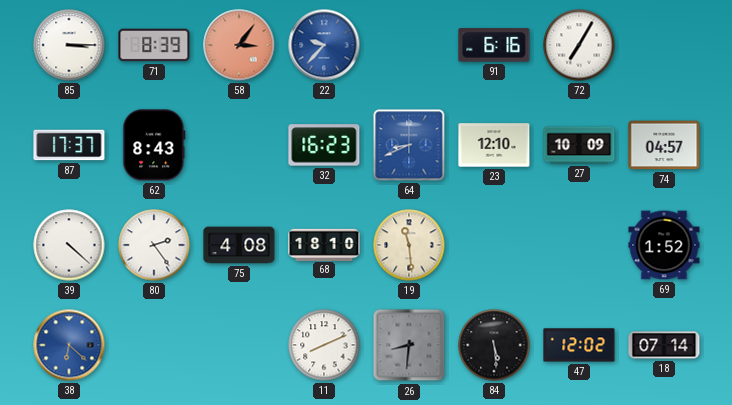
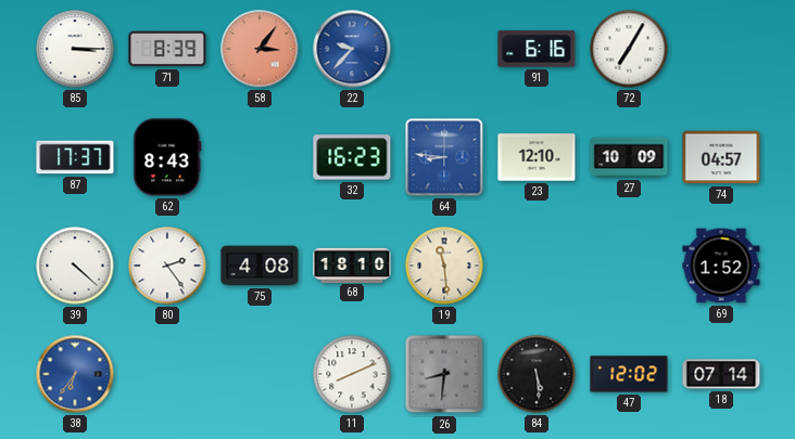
64: 8:41 -> 8:46 (444, 157)
38: 6:22 -> 6:36 (75, 374)
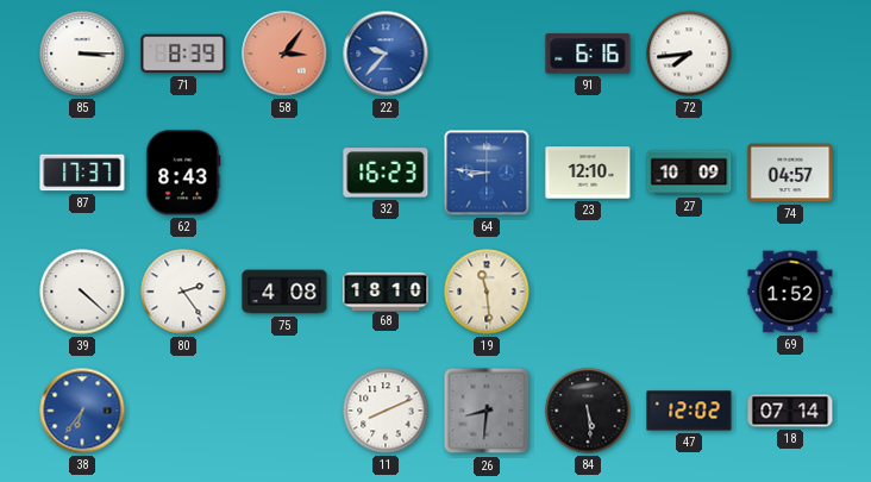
72: 7:05 -> 7:44 (689, 54)
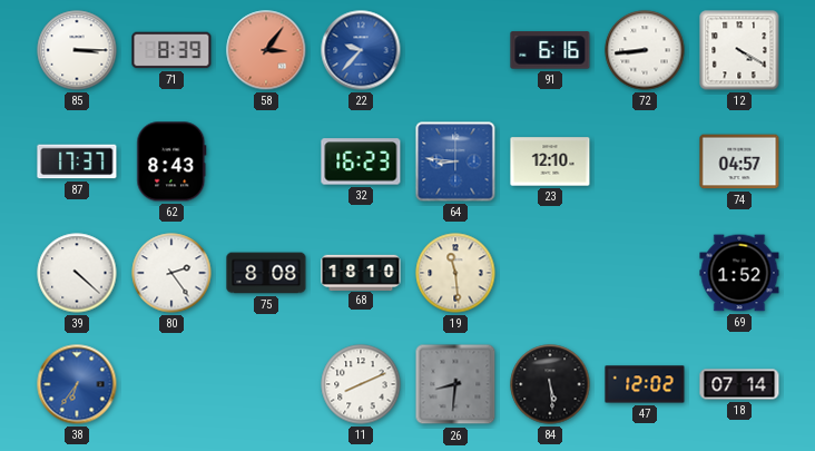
72: 7:44 -> 8:44 (645, 50)
12: none -> 4:20 (739, 50)
27: 10:09 -> none (689, 173)
75: 4:08 -> 8:08 (266, 273)
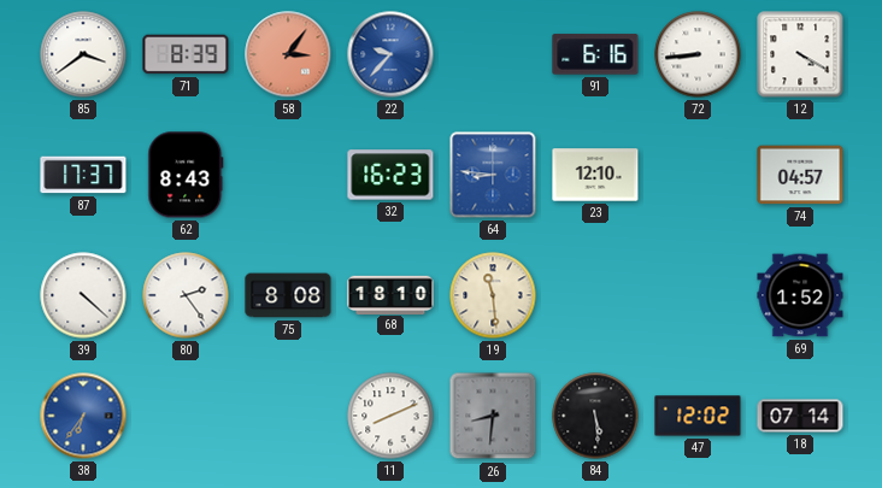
85: 3:15 -> 3:39 (83, 54)
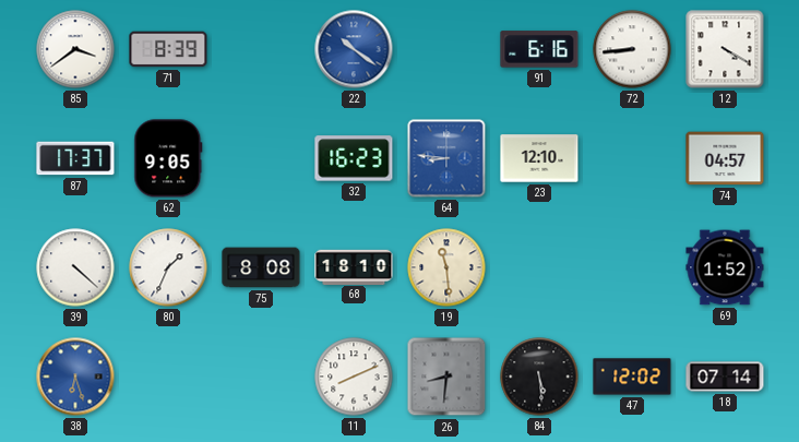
58: 3:06 -> none (288, 54)
22: 9:37 -> 10:21 (354, 49)
62: 8:43 -> 9:05 (168, 158)
80: 2:24 -> 1:34 (168, 267)
38: 6:36 -> 6:27 (75, 377)
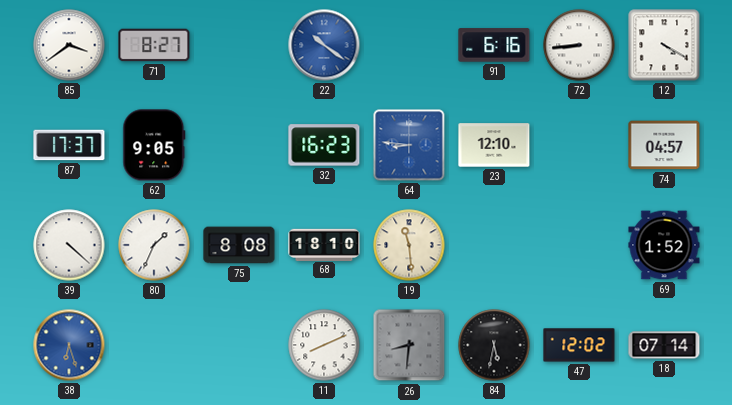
71: 8:39 -> 8:27 (154, 45)
84: 5:29 -> 5:32 (494, 345)
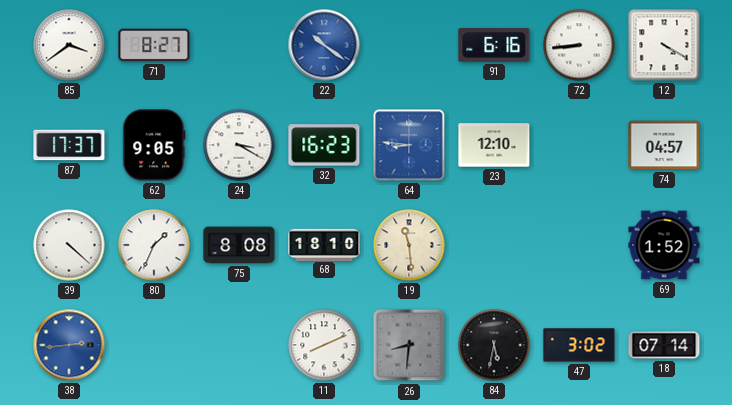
24: none -> 3:20 (239, 145)
38: 6:27 -> 2:44 (69, 345)
47: 12:02 -> 3:02 (579, 345)
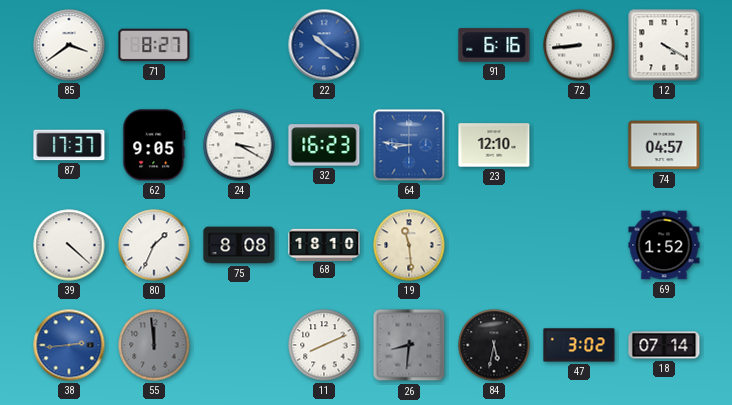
55: none -> 11:59 (154, 345)
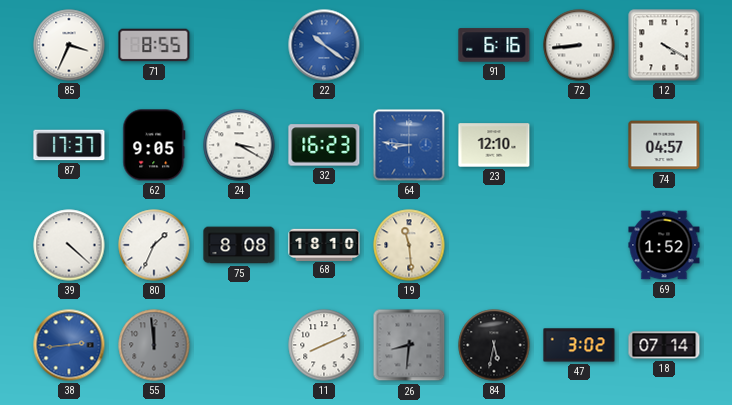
85: 3:39 -> 3:34 (69, 45)
71: 8:27 -> 8:55 (154, 45)
